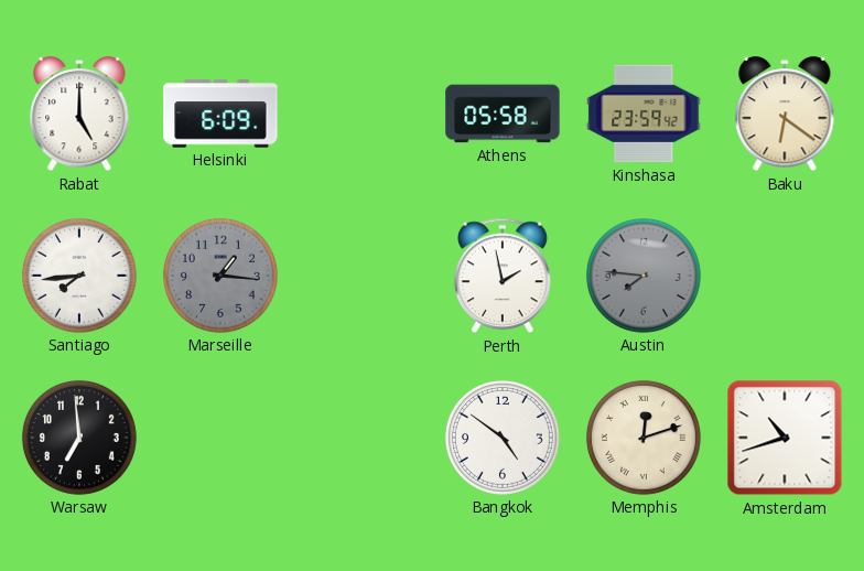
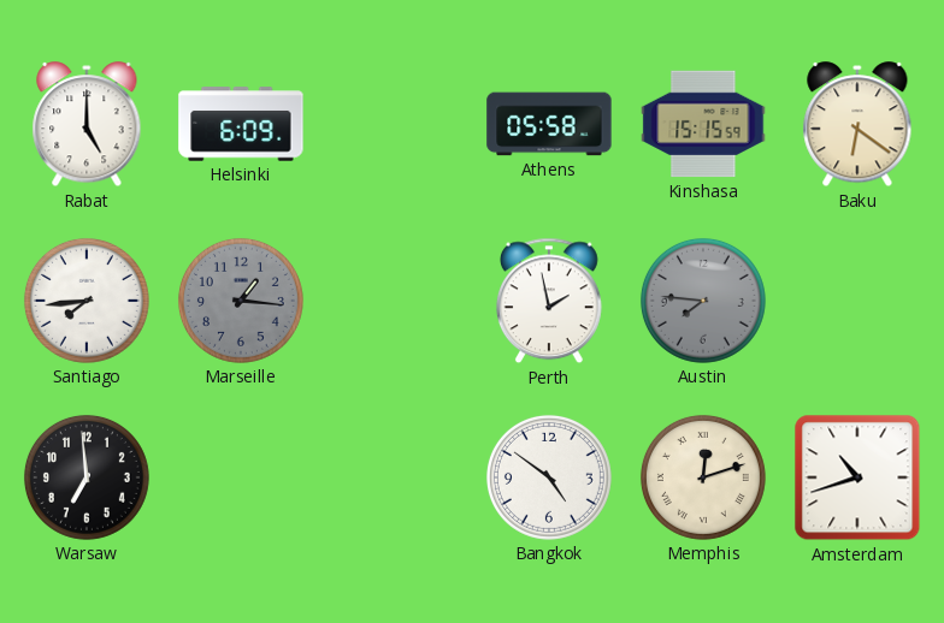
Kinshasa: 23:59 -> 15:15 (703, 124)
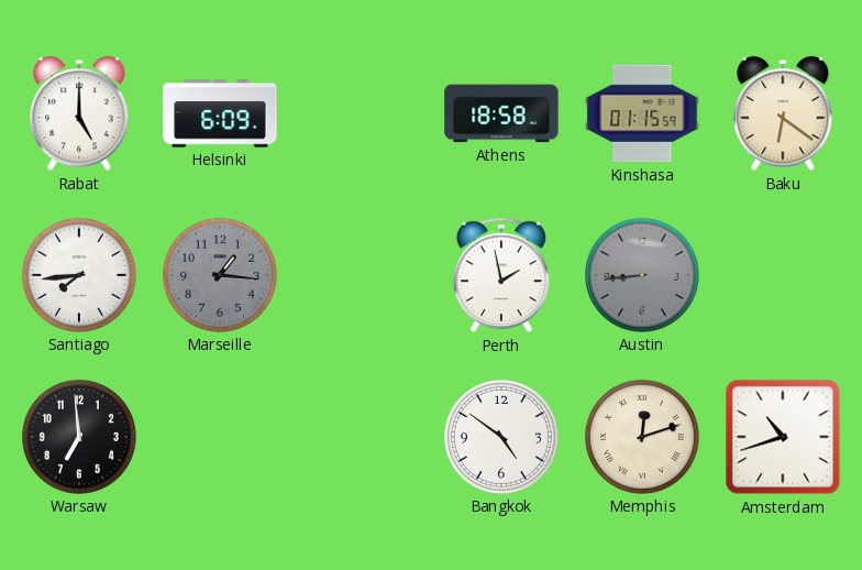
Athens: 05:58 -> 18:58 (501, 113)
Kinshasa: 15:15 -> 01:15 (642, 113)
Austin: 7:46 -> 8:44 (642, 275)
